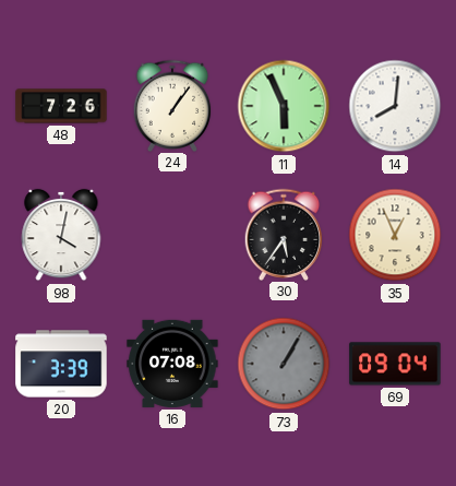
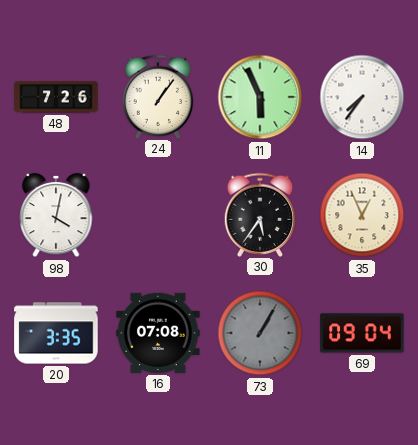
14: 8:01 -> 7:36 (362, 97)
20: 3:39 -> 3:35 (56, 333)
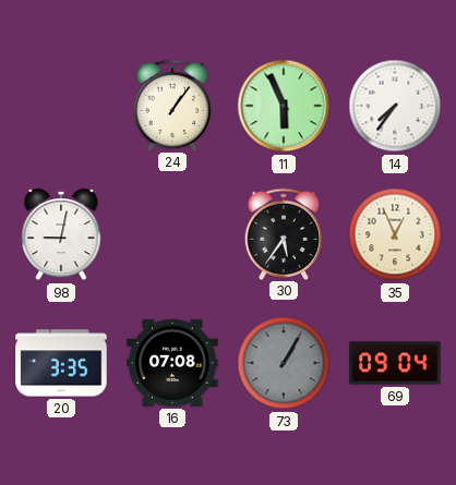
48: 7:26 -> none (56, 97)
98: 4:02 -> 9:02 (61, 234)
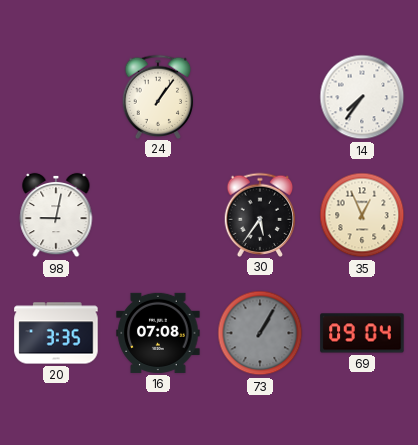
11: 5:56 -> none (284, 106)
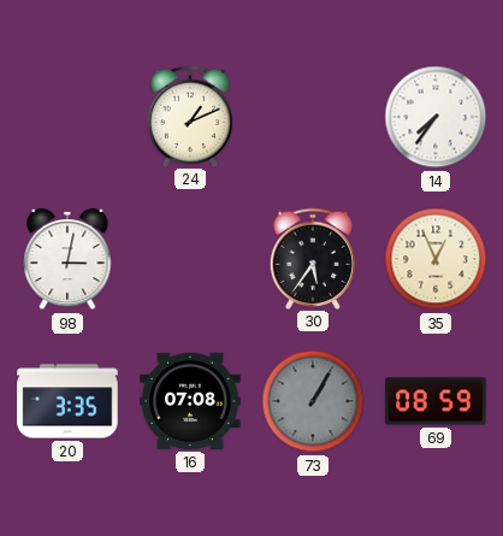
24: 1:06 -> 1:11 (190, 116)
98: 9:02 -> 3:02 (67, 259)
69: 09:04 -> 08:59 (436, 401)
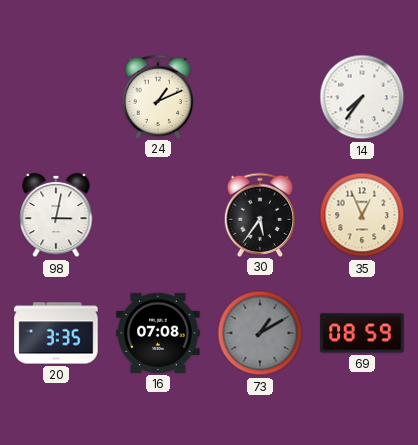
73: 1:05 -> 1:10 (260, 333)
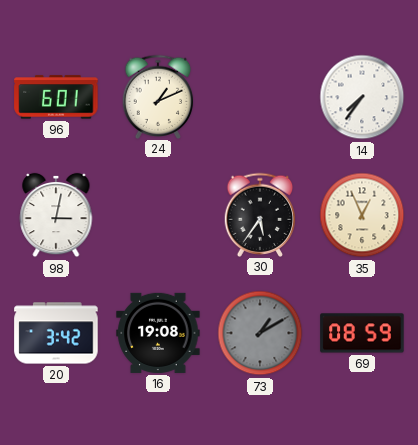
96: none -> 6:01 (56, 97)
20: 3:35 -> 3:42 (56, 333)
16: 07:08 -> 19:08 (158, 333)
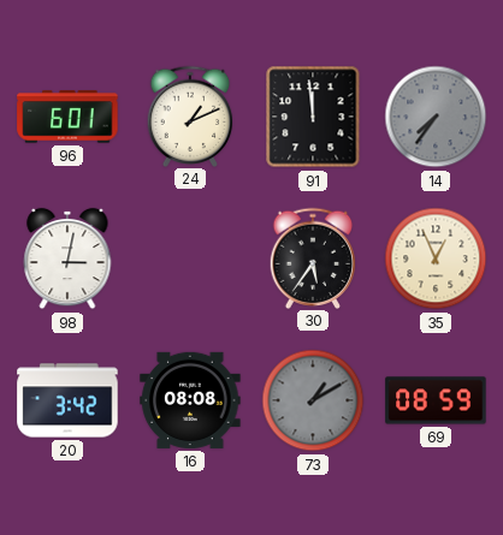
91: none -> 11:59 (313, 117)
14 dial: white -> grey (436, 117)
16: 19:08 -> 08:08 (190, 400)
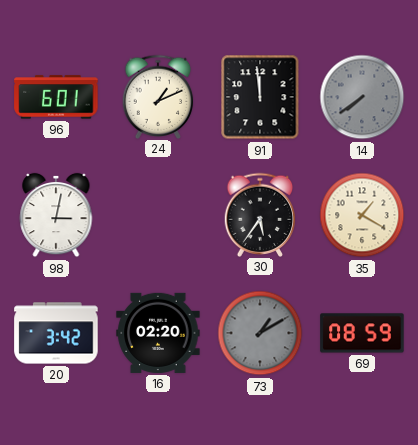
14: 7:36 -> 7:39 (362, 97)
35: 12:56 -> 1:20 (362, 215)
16: 08:08 -> 02:20 (158, 333)
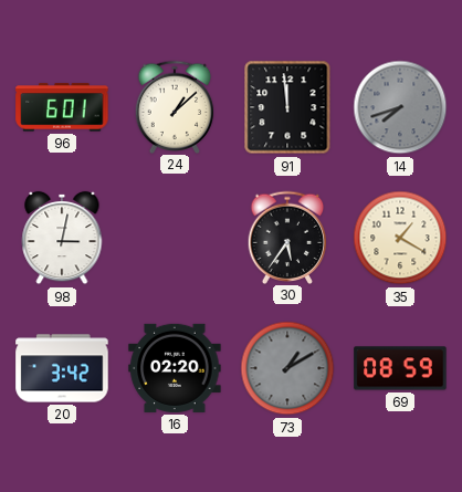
24: 1:11 -> 1:08 (175, 106)
14: 7:39 -> 7:42 (400, 107)
